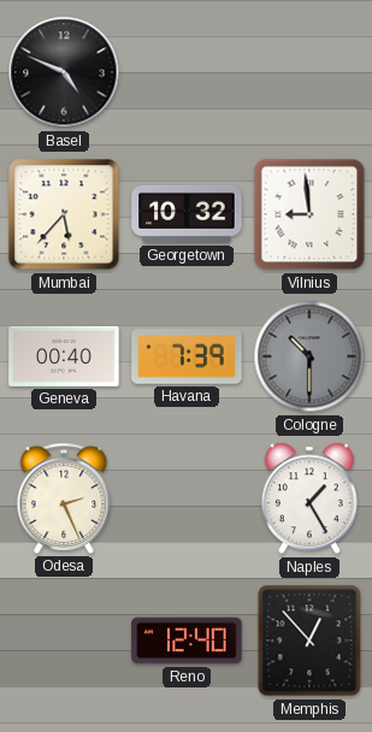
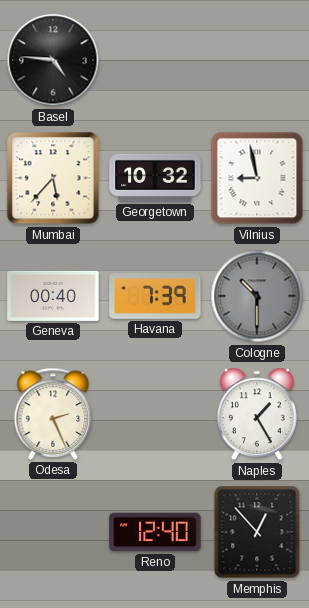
Basel: 4:49 -> 4:46 (53, 60)
Vilnius: 8:59 -> 8:58 (257, 178)
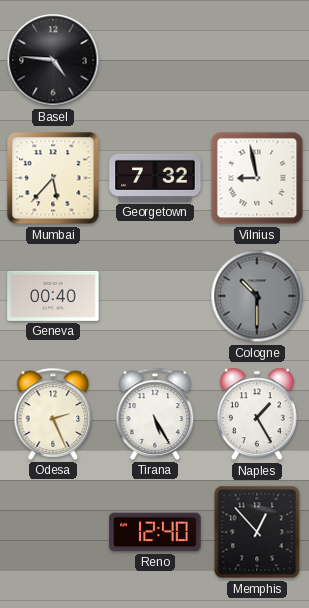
Georgetown: 10:32 -> 7:32 (155, 178)
Havana: 7:39 -> none (155, 296)
Tirana: none -> 5:25 (155, 414)
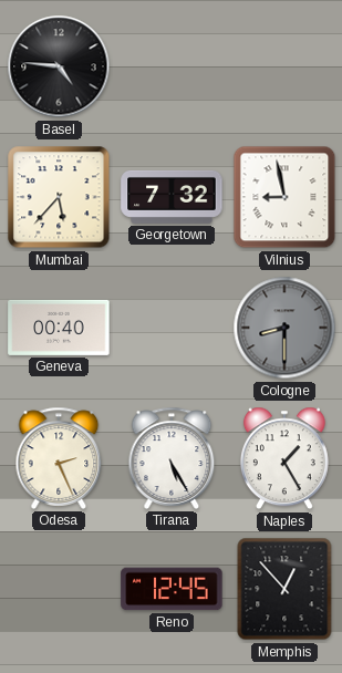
Cologne: 10:30 -> 8:30 (284, 328)
Reno: 12:40 -> 12:45 (172, 589)
